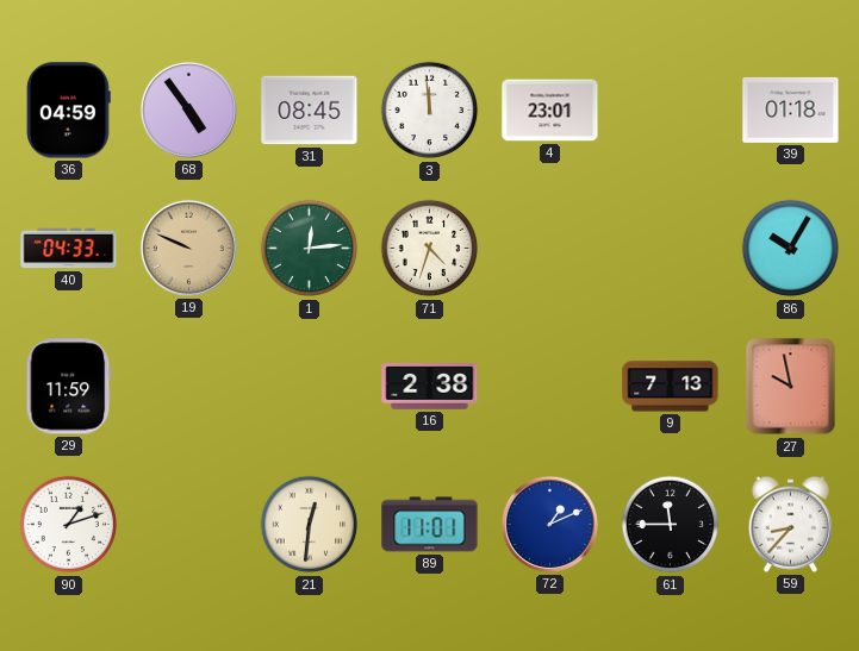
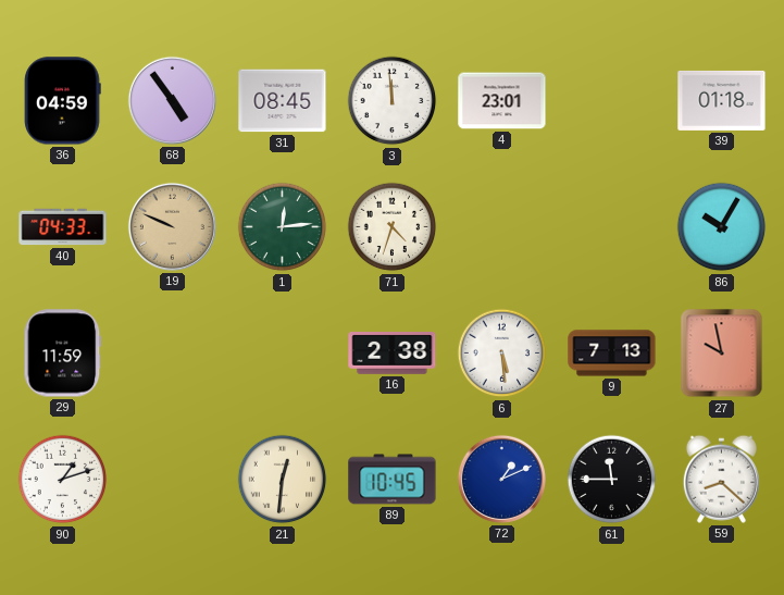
6: none -> 5:29 (502, 354)
89: 11:01 -> 10:45 (393, 480)
59: 8:37 -> 8:22 (721, 479)
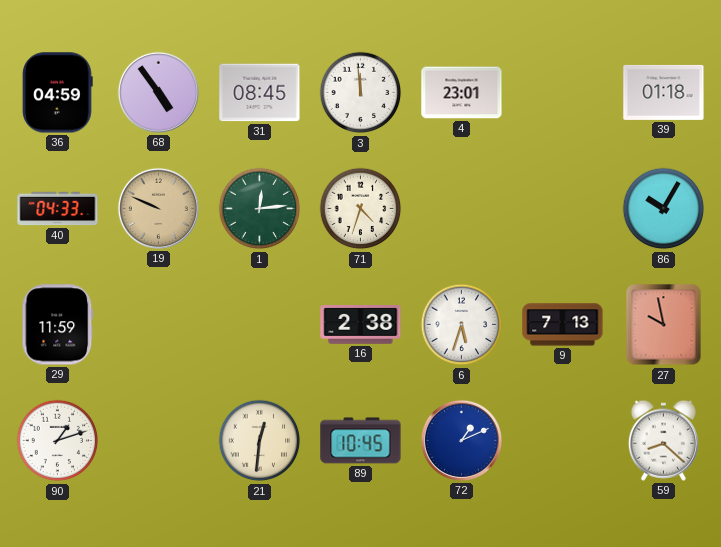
6: 5:29 -> 5:33 (462, 325)
61: 11:45 -> none (612, 480)
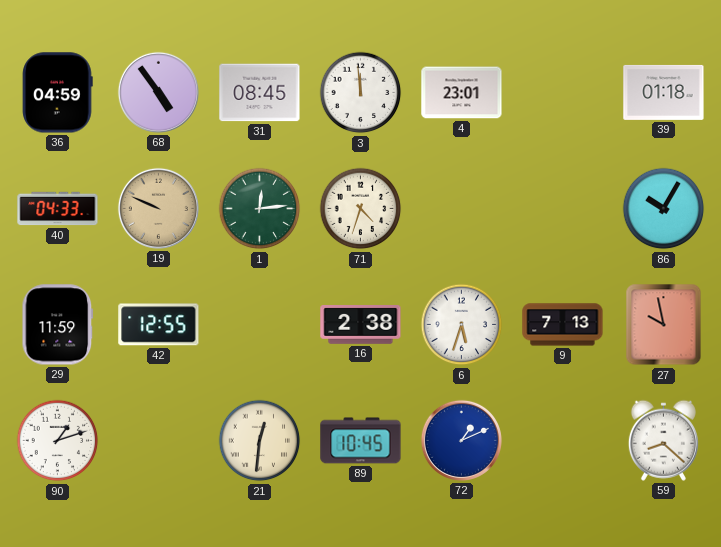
42: none -> 12:55 (159, 325)
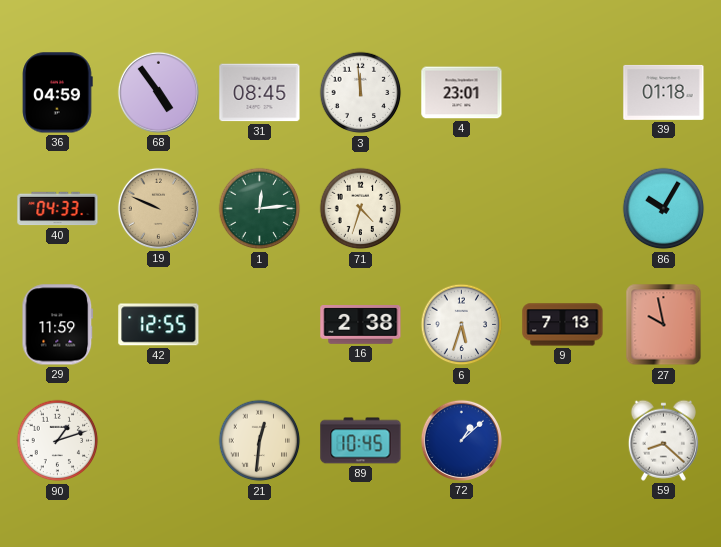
72: 1:11 -> 1:08 (461, 440)
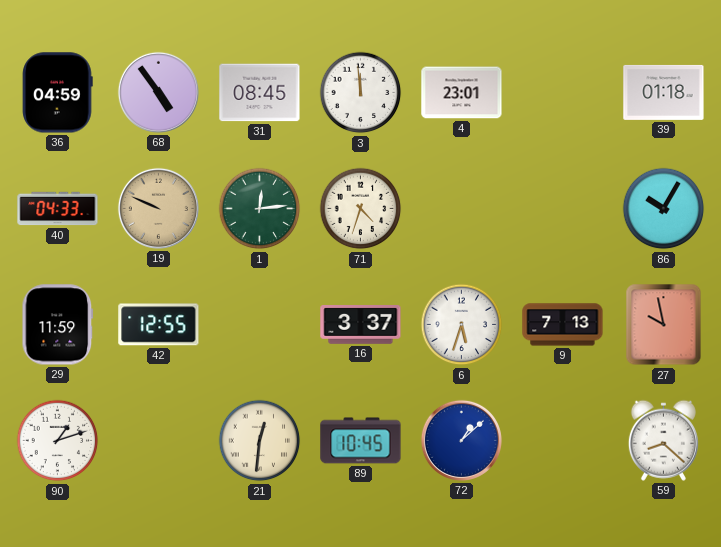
16: 2:38 -> 3:37 (361, 325)
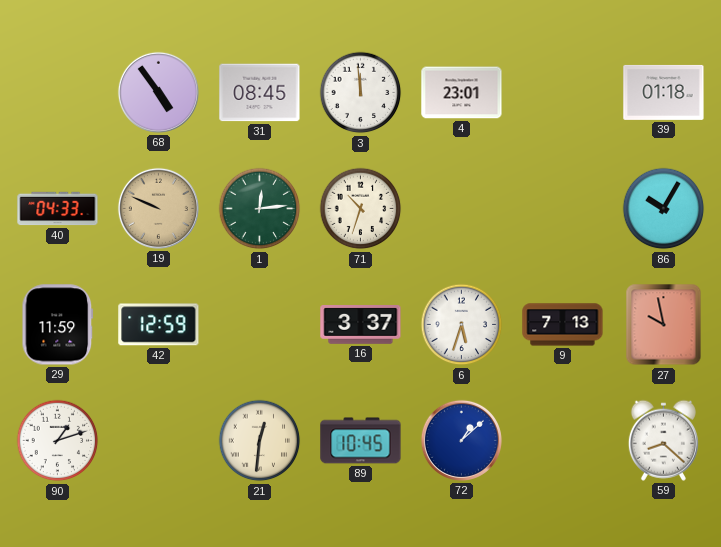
36: 04:59 -> none (58, 93)
71: 4:33 -> 10:33 (361, 209)
42: 12:55 -> 12:59 (159, 325)
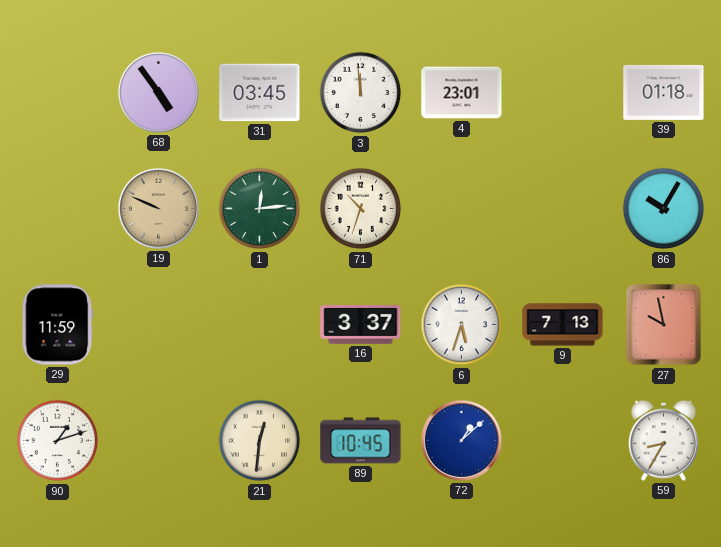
31: 08:45 -> 03:45 (260, 93)
40: 04:33 -> none (58, 209)
42: 12:59 -> none (159, 325)
59: 8:22 -> 8:35 (663, 440)
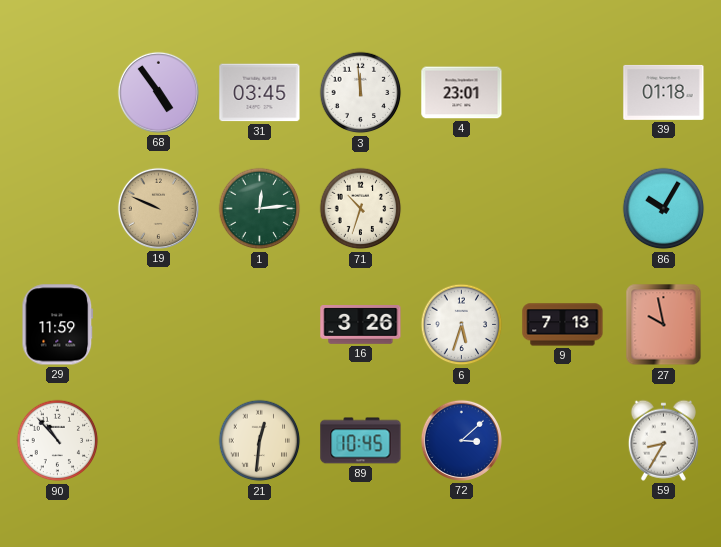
16: 3:37 -> 3:26 (361, 325)
90: 1:12 -> 10:53 (58, 441)
72: 1:08 -> 3:08 (461, 440)
